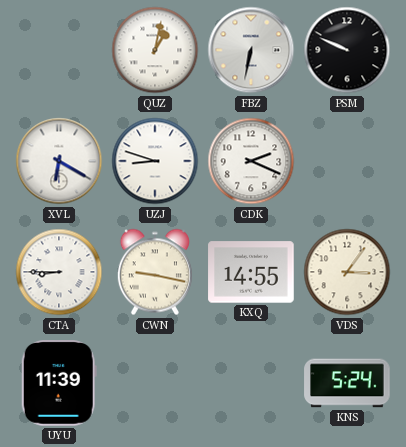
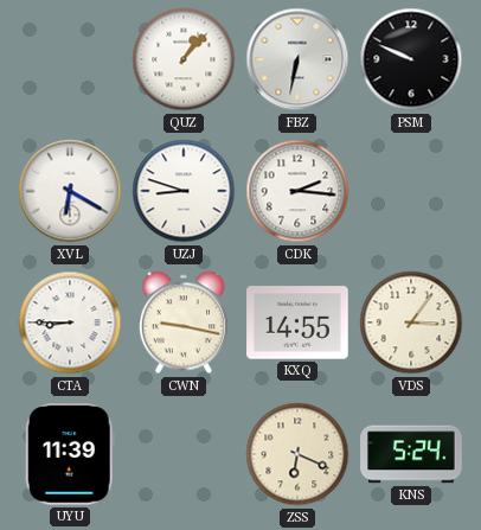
QUZ: 1:02 -> 1:07 (184, 59)
CDK: 2:19 -> 2:16 (297, 191)
ZSS: none -> 6:19 (297, 454)
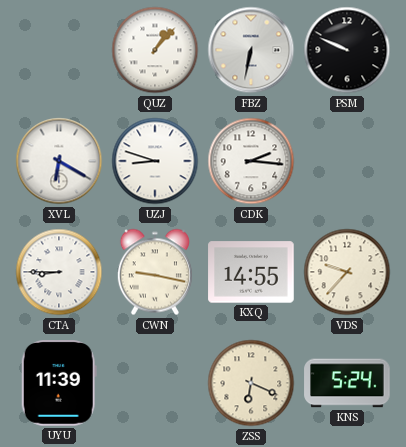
VDS: 3:06 -> 9:37 (347, 272)
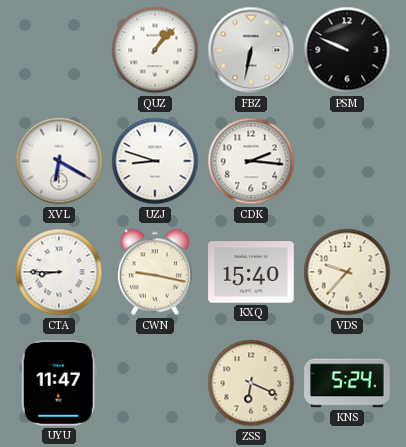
KXQ: 14:55 -> 15:40 (251, 272)
UYU: 11:39 -> 11:47 (59, 383)
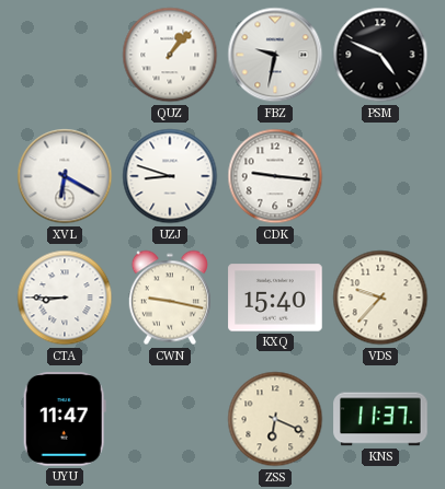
FBZ: 6:32 -> 9:32 (275, 55)
PSM: 9:49 -> 4:49 (380, 55)
CDK: 2:16 -> 9:16 (275, 176)
KNS: 5:24 -> 11:37 (380, 419)
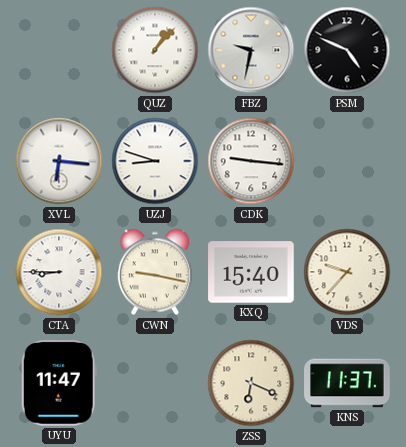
XVL: 6:20 -> 6:16 (59, 161)
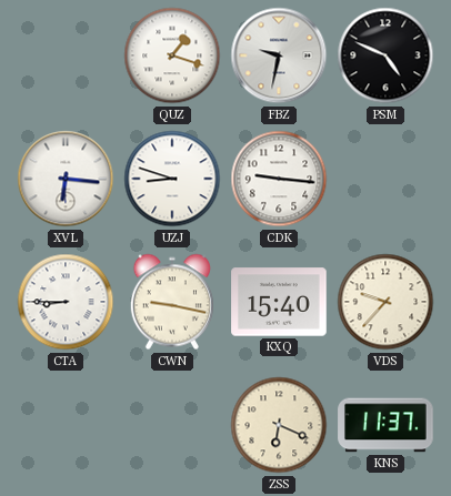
QUZ: 1:07 -> 1:18 (172, 55)
UYU: 11:47 -> none (59, 383)
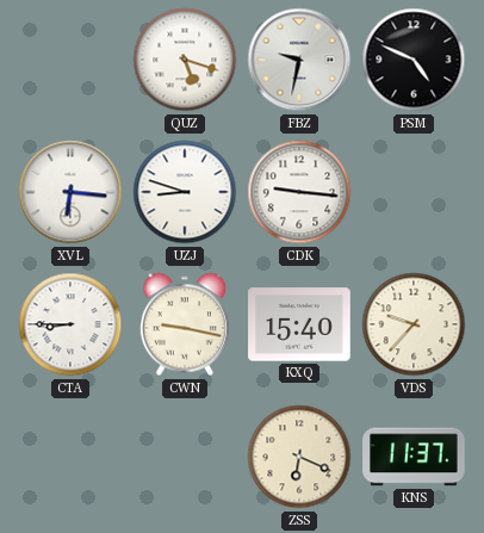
QUZ: 1:18 -> 5:18 (185, 60)
